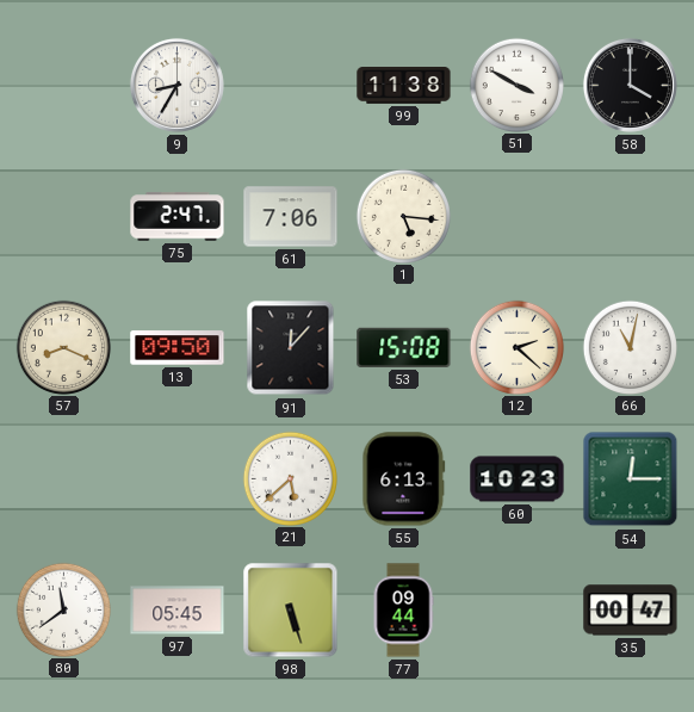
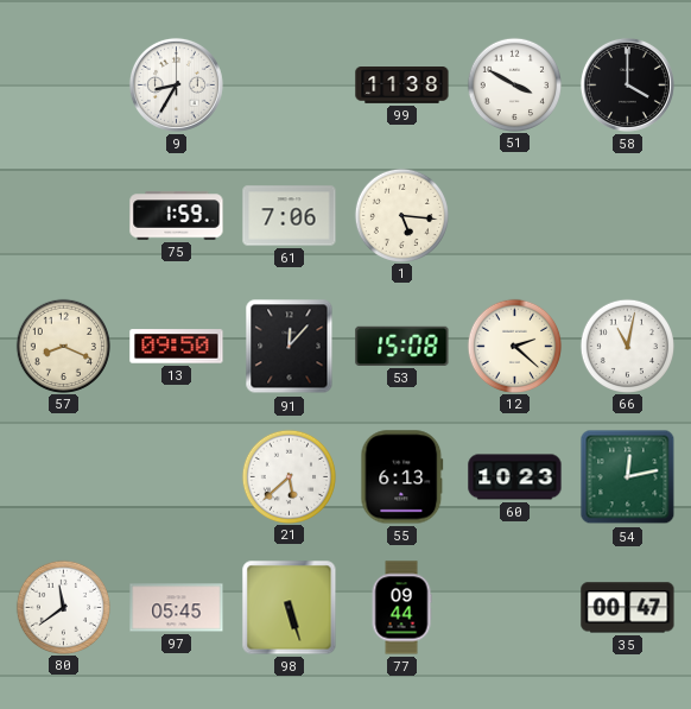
75: 2:47 -> 1:59 (177, 216)
54: 12:15 -> 12:13 (628, 477)
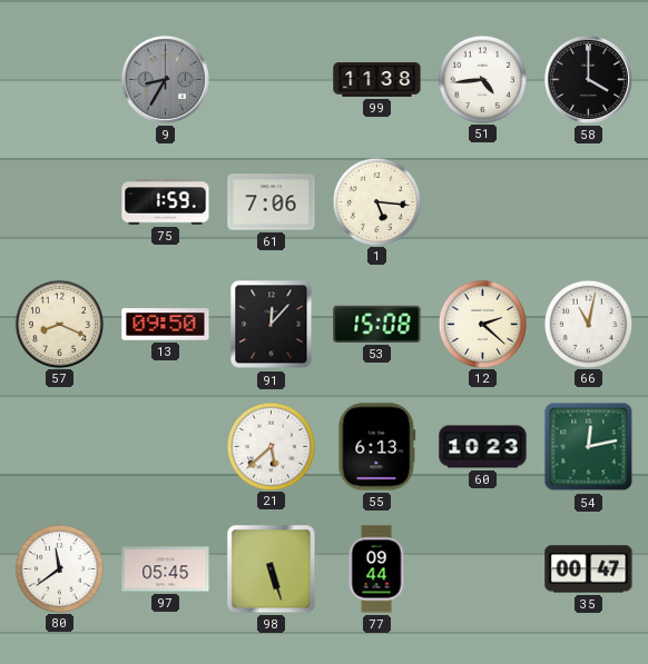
9 dial: white -> grey (165, 79)
51: 3:50 -> 4:44 (482, 79)
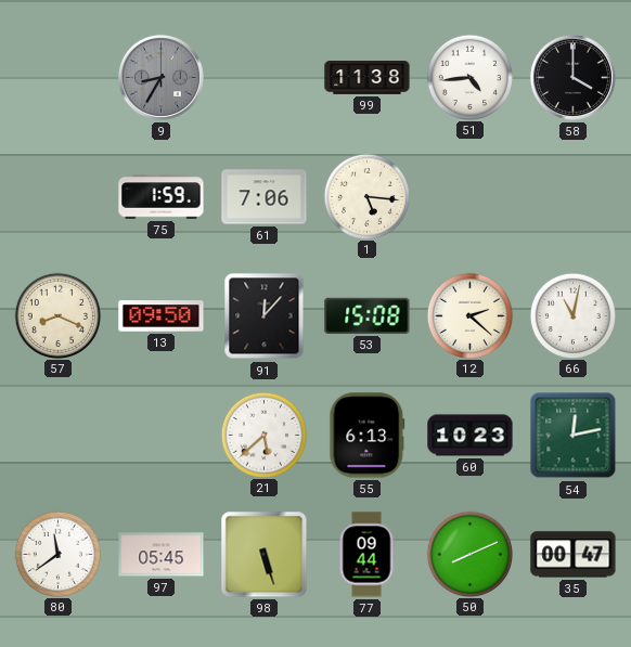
50: none -> 8:11 (469, 554)
